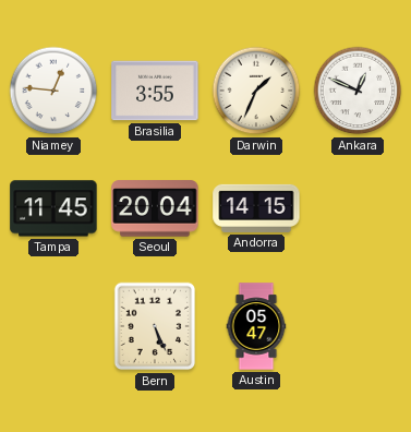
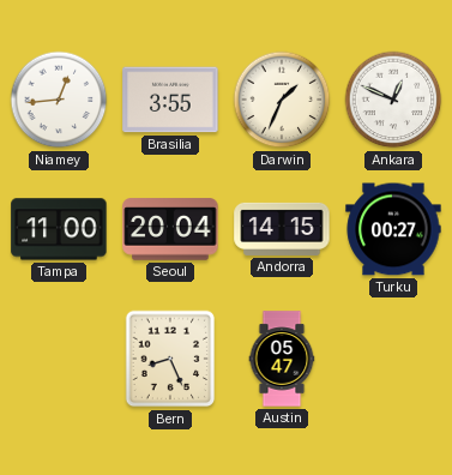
Niamey: 12:46 -> 12:44 (59, 100)
Tampa: 11:45 -> 11:00 (59, 229)
Turku: none -> 00:27 (393, 229)
Bern: 5:26 -> 8:26 (170, 359)
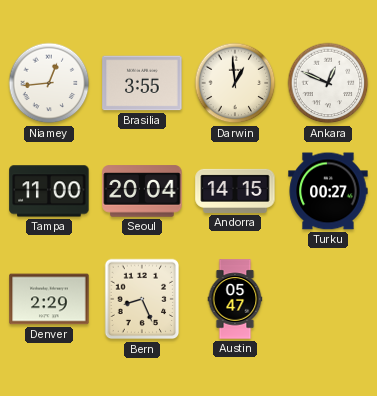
Darwin: 1:34 -> 12:59 (235, 83)
Denver: none -> 2:29 (49, 299)
